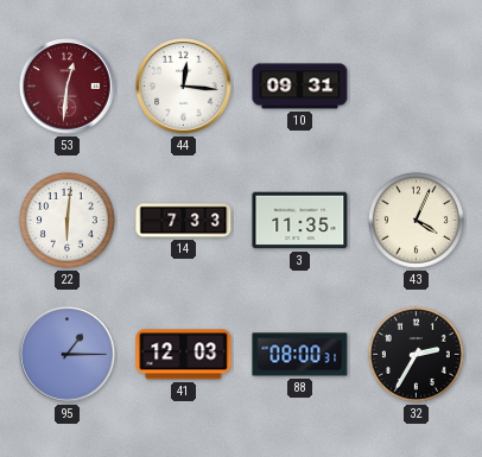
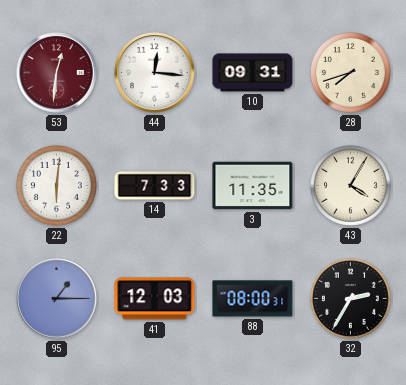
28: none -> 7:42 (350, 72)
43: 4:04 -> 4:05 (350, 185)
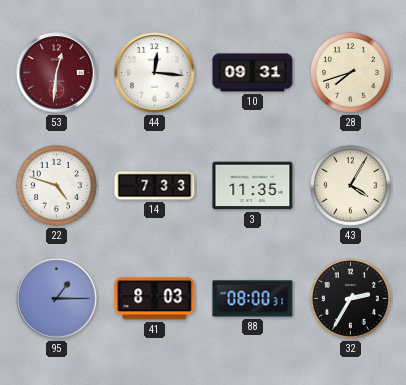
22: 6:01 -> 4:48 (56, 185)
41: 12:03 -> 8:03 (155, 299)
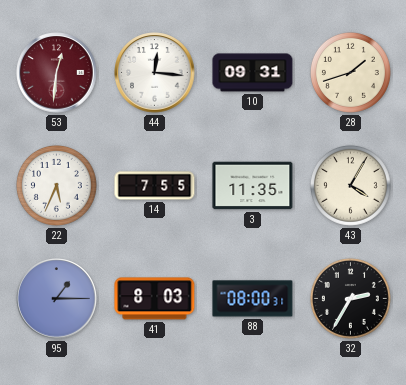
28: 7:42 -> 1:42 (350, 72)
22: 4:48 -> 5:34 (56, 185)
14: 7:33 -> 7:55 (155, 186)
